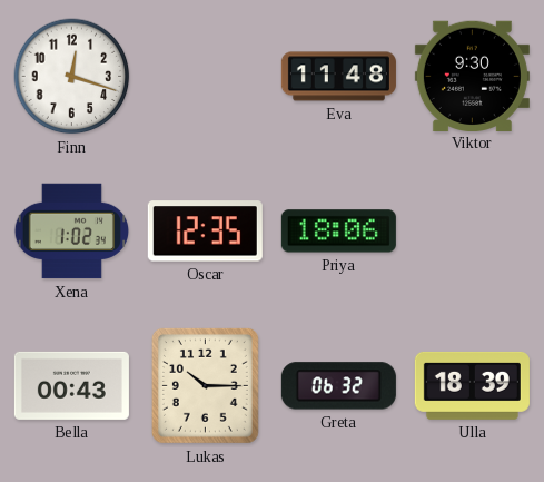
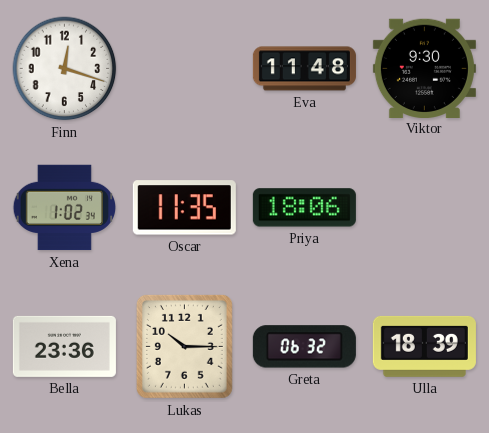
Oscar: 12:35 -> 11:35 (184, 208)
Bella: 00:43 -> 23:36 (64, 346)
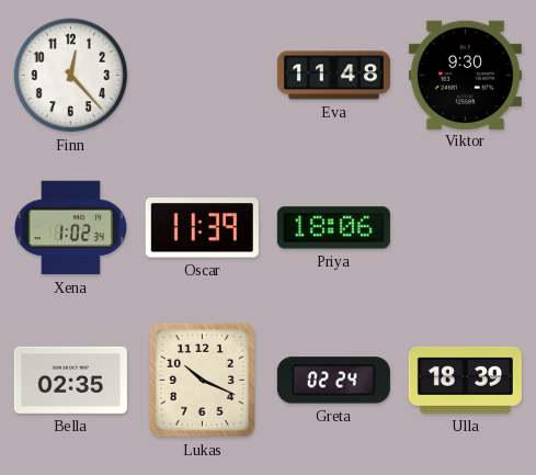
Finn: 12:18 -> 12:23 (71, 76)
Oscar: 11:35 -> 11:39 (202, 228)
Bella: 23:36 -> 02:35 (70, 380)
Lukas: 10:15 -> 10:19 (202, 380)
Greta: 06:32 -> 02:24 (333, 381)
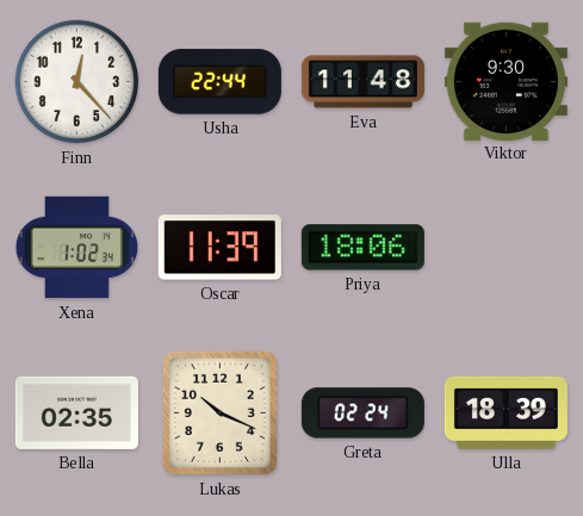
Usha: none -> 22:44 (219, 82)
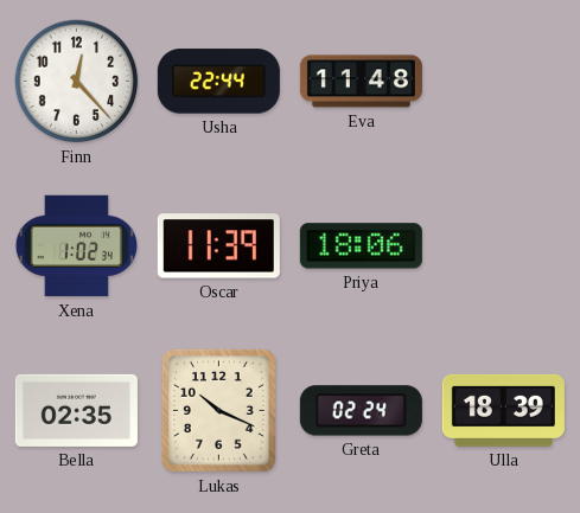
Viktor: 9:30 -> none (506, 81)
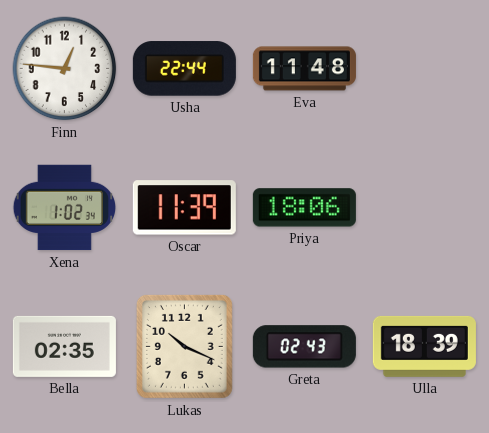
Finn: 12:23 -> 12:46 (65, 69)
Greta: 02:24 -> 02:43 (304, 347)
